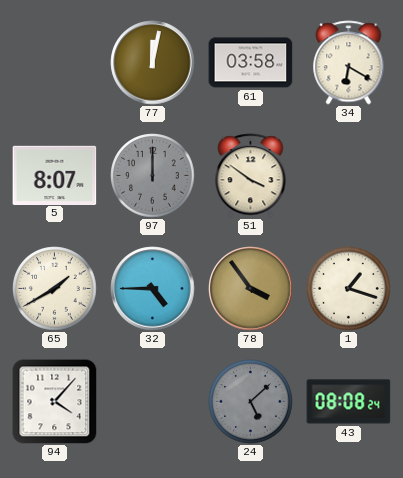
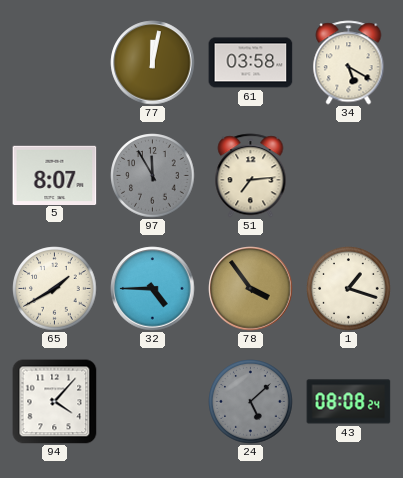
34: 6:20 -> 5:20 (349, 63)
97: 12:00 -> 11:55 (153, 176)
51: 3:51 -> 7:14 (251, 176)
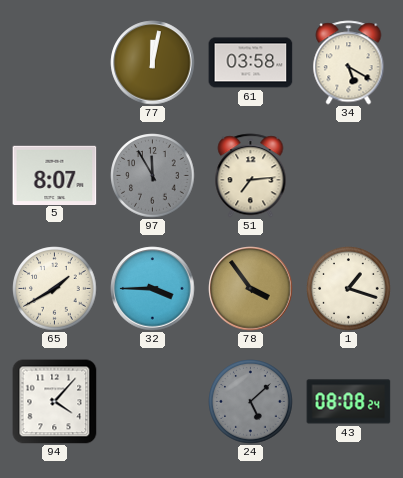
32: 4:45 -> 3:45 (153, 289)
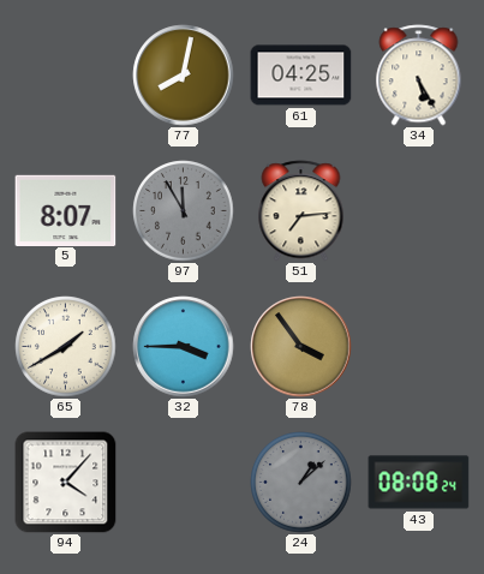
77: 12:02 -> 8:02 (184, 76)
61: 03:58 -> 04:25 (301, 76)
34: 5:20 -> 5:25 (419, 76)
1: 1:18 -> none (349, 289)
24: 5:08 -> 1:08 (301, 483)
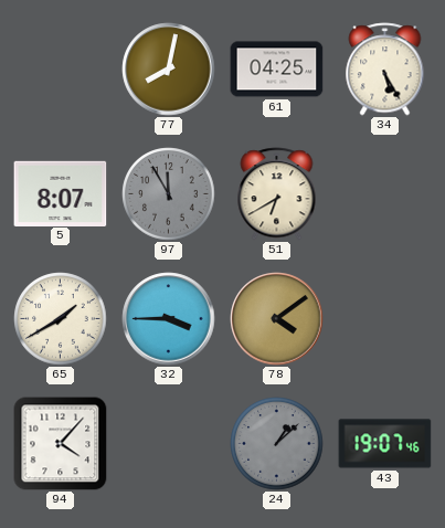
51: 7:14 -> 6:40 (277, 194)
78: 3:54 -> 4:09 (277, 319)
43: 08:08 -> 19:07 (385, 444)
